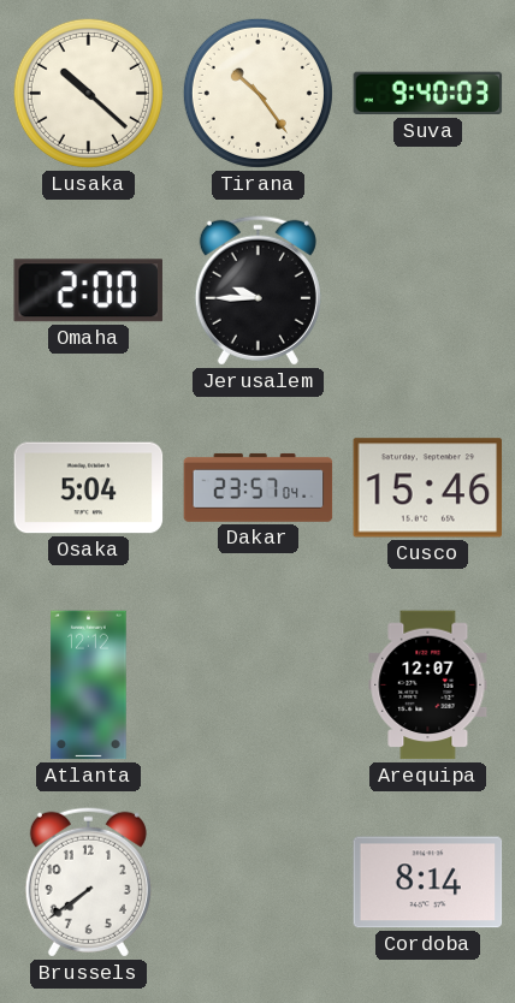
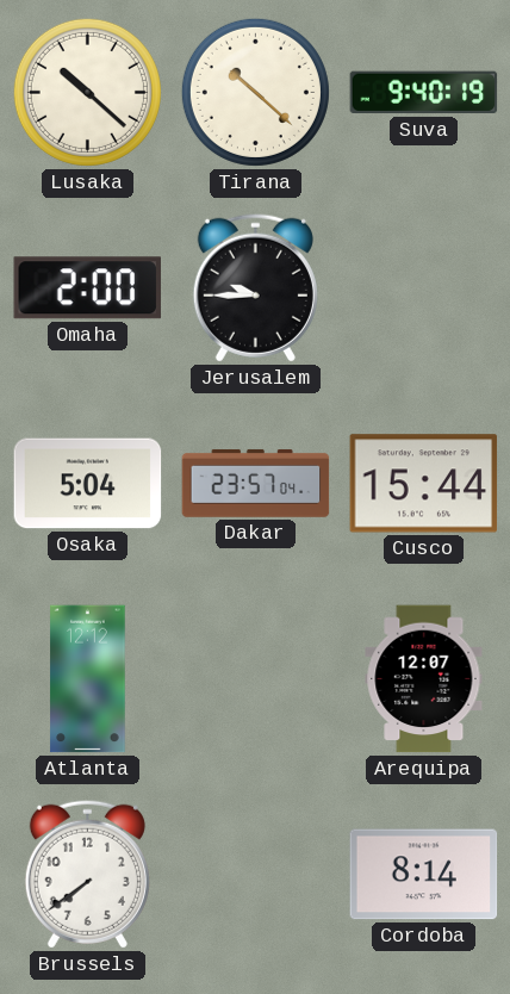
Tirana: 10:24 -> 10:22 (255, 92)
Suva: 9:40:03 -> 9:40:19 (424, 93)
Cusco: 15:46 -> 15:44 (424, 484)
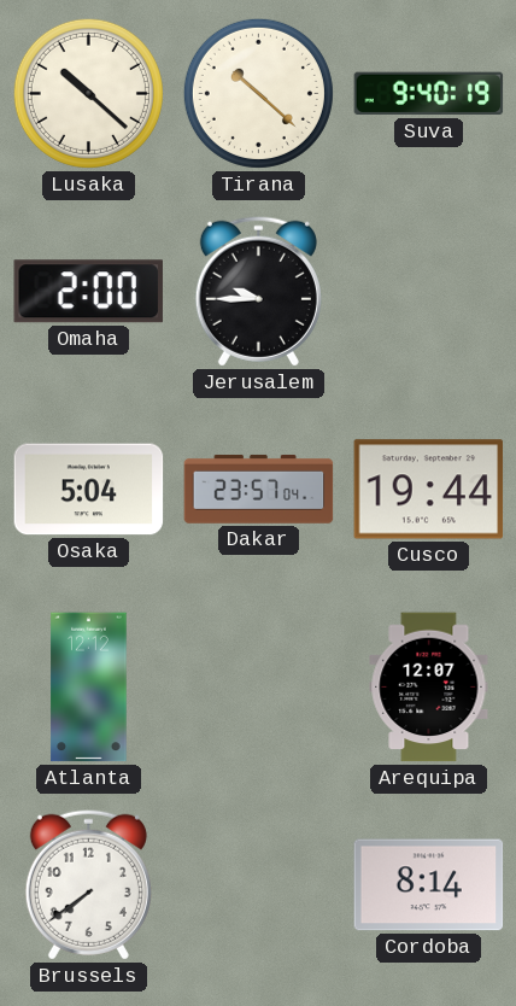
Cusco: 15:44 -> 19:44 (429, 490)
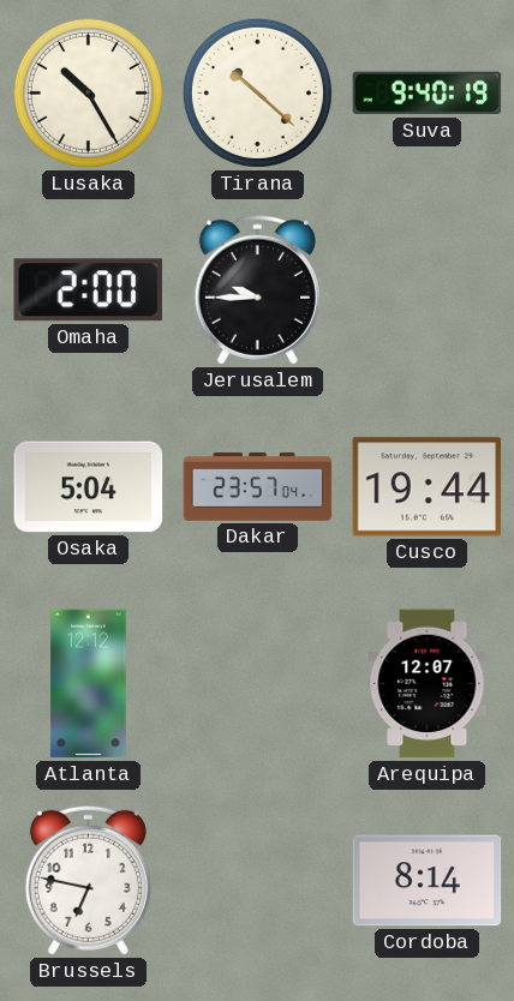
Lusaka: 10:22 -> 10:25 (88, 92)
Brussels: 7:39 -> 6:47 (88, 880)
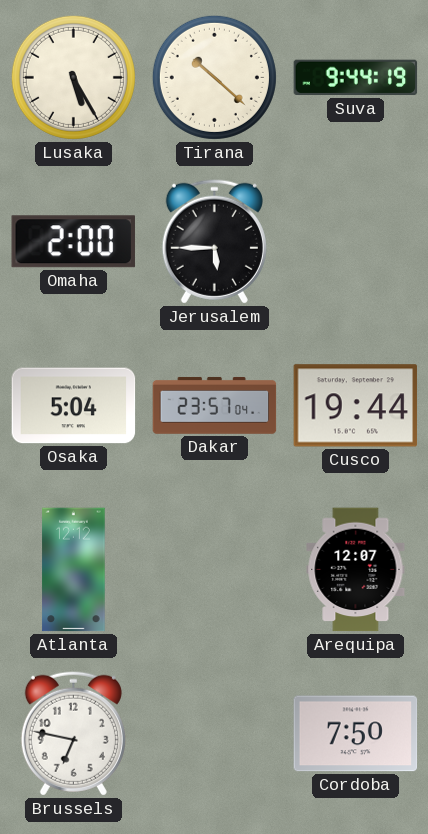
Lusaka: 10:25 -> 5:25 (73, 77)
Suva: 9:40 -> 9:44 (356, 78)
Jerusalem: 9:45 -> 5:45 (214, 241)
Cordoba: 8:14 -> 7:50 (356, 734)
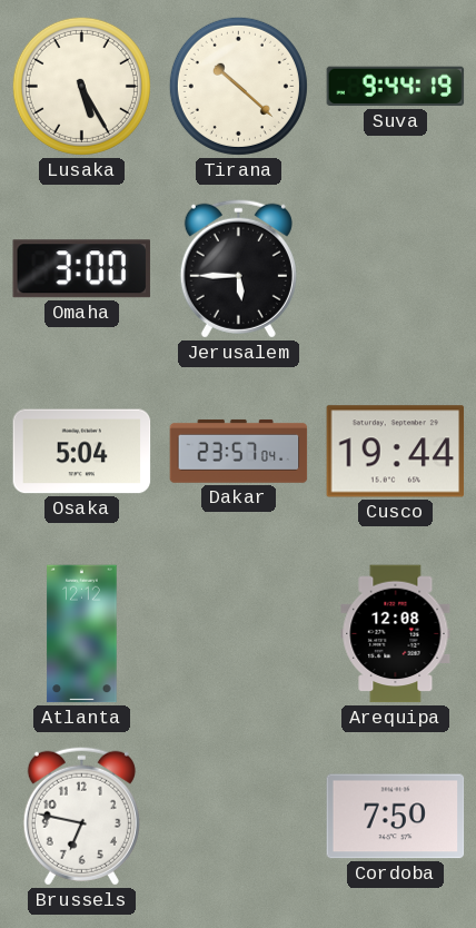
Omaha: 2:00 -> 3:00 (81, 269)
Arequipa: 12:07 -> 12:08 (396, 634)
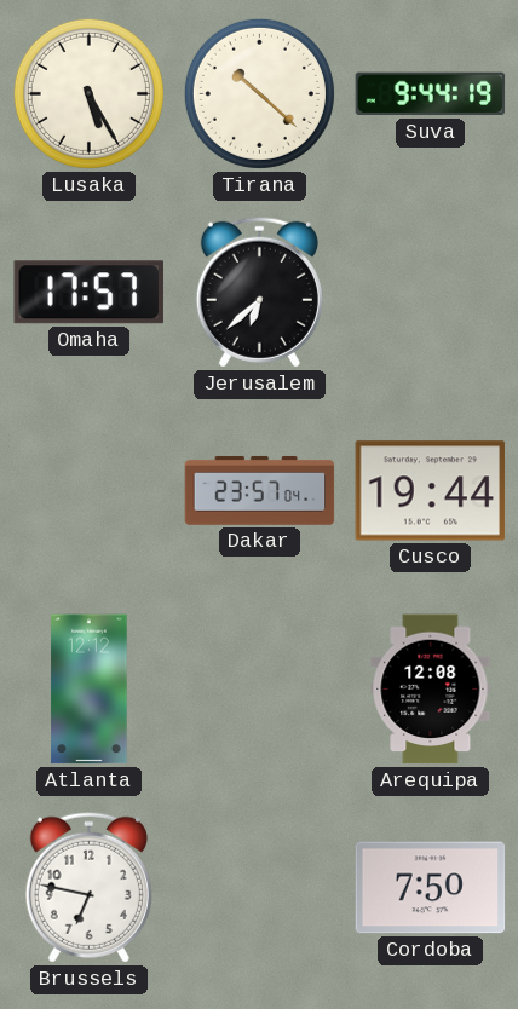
Omaha: 3:00 -> 17:57 (88, 293)
Jerusalem: 5:45 -> 6:38 (259, 292)
Osaka: 5:04 -> none (82, 452)
